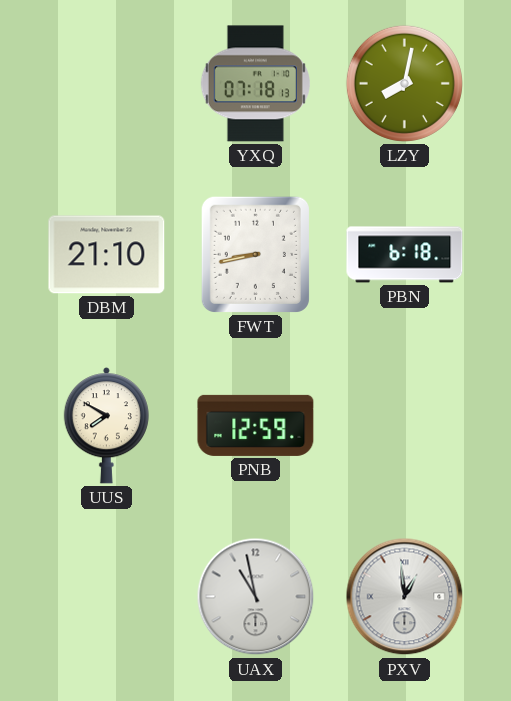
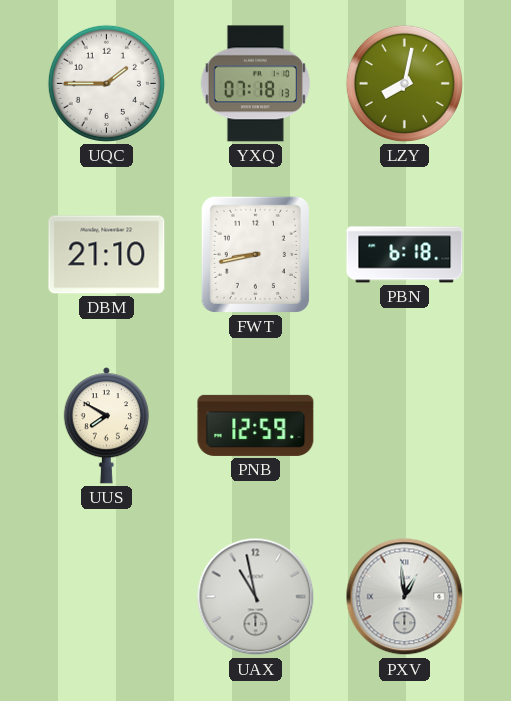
UQC: none -> 1:45 (106, 83)
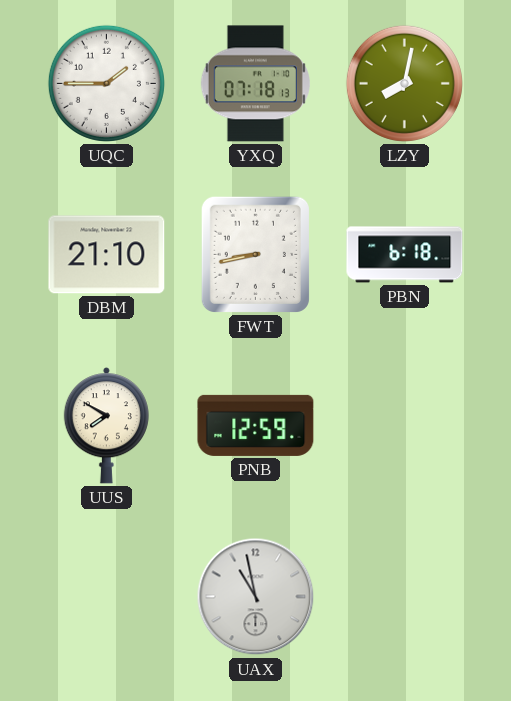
PXV: 12:59 -> none (405, 597)
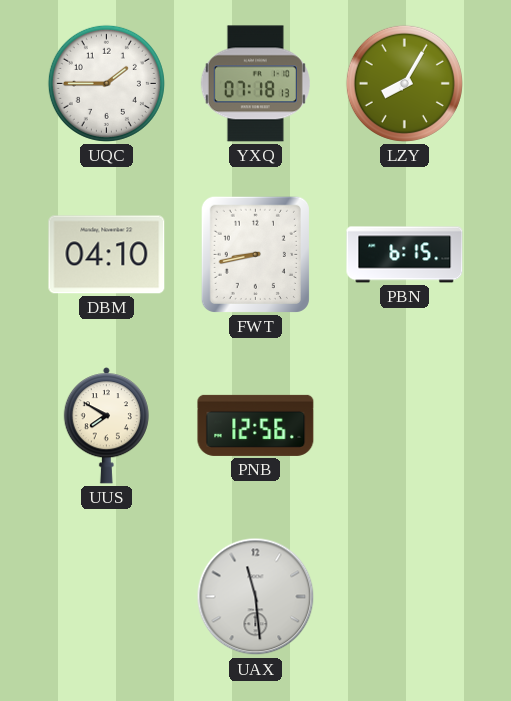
LZY: 8:02 -> 8:05 (404, 83)
DBM: 21:10 -> 04:10 (107, 255)
PBN: 6:18 -> 6:15 (405, 255)
PNB: 12:59 -> 12:56 (256, 425)
UAX: 10:58 -> 11:29 (256, 597)
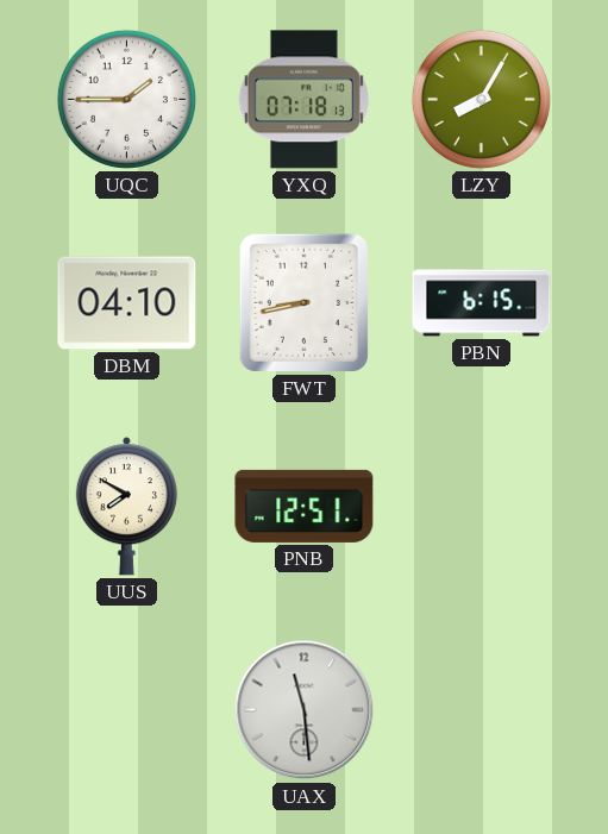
PNB: 12:56 -> 12:51 (305, 506)
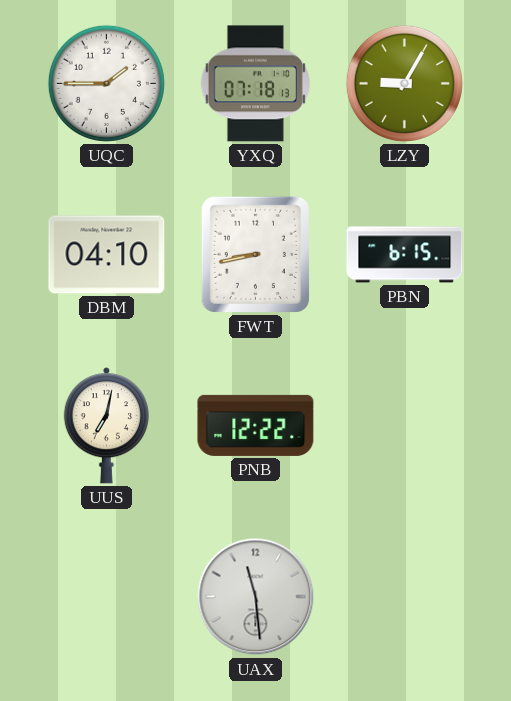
LZY: 8:05 -> 9:05 (404, 83)
UUS: 7:50 -> 7:02 (106, 426)
PNB: 12:51 -> 12:22 (256, 425)
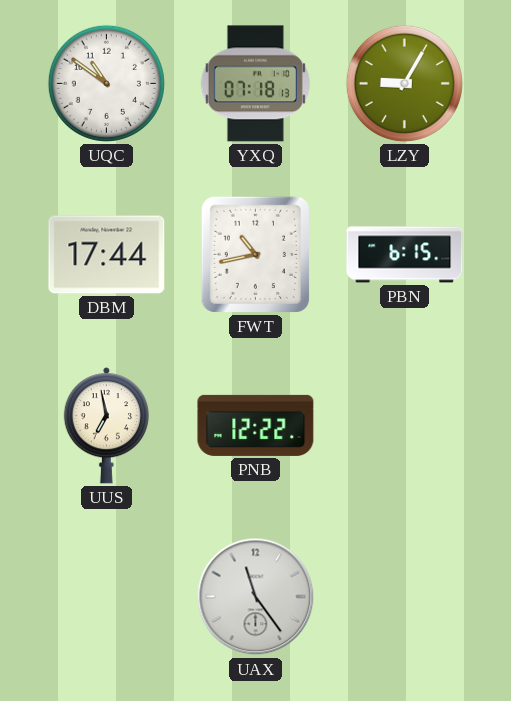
UQC: 1:45 -> 10:51 (106, 83)
DBM: 04:10 -> 17:44 (107, 255)
FWT: 8:43 -> 10:43 (255, 254)
UUS: 7:02 -> 6:58 (106, 426)
UAX: 11:29 -> 11:24 (256, 597)
